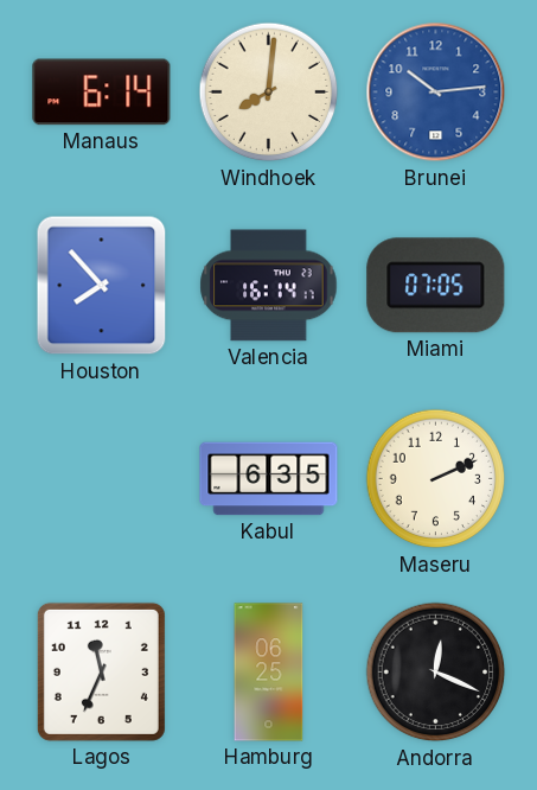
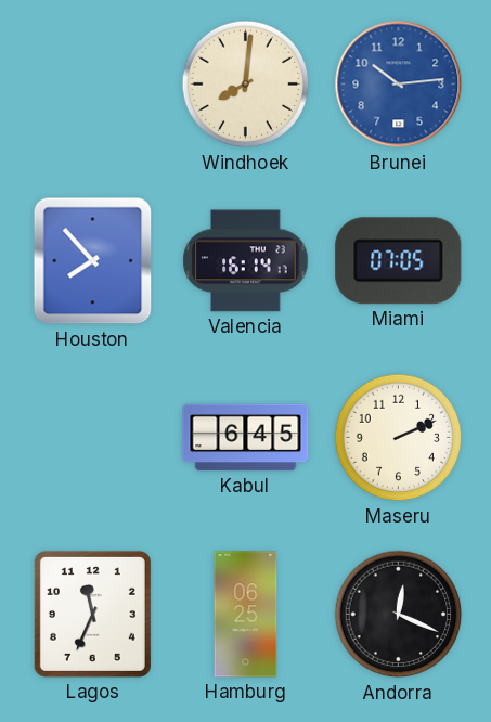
Manaus: 6:14 -> none (102, 93)
Kabul: 6:35 -> 6:45 (246, 438)
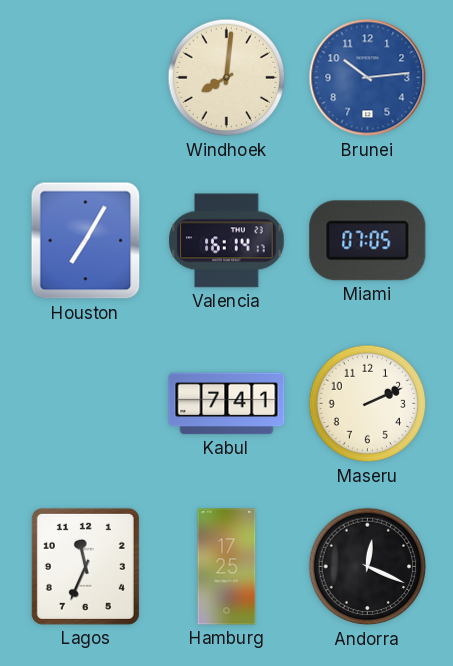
Houston: 7:53 -> 7:05 (86, 241)
Kabul: 6:45 -> 7:41 (227, 404)
Hamburg: 06:25 -> 17:25 (227, 567)
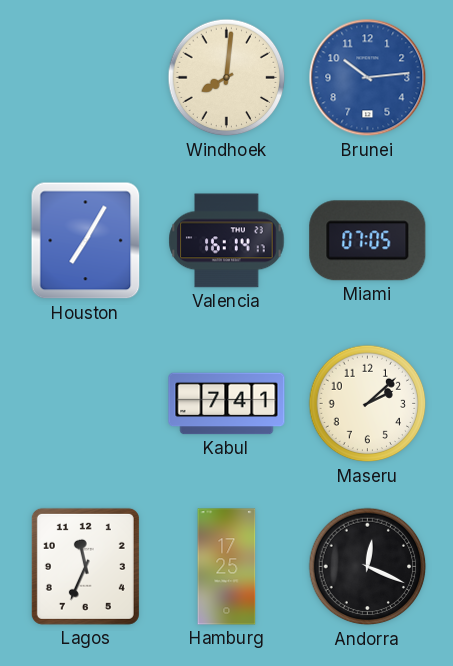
Maseru: 2:11 -> 2:08 (368, 404)
